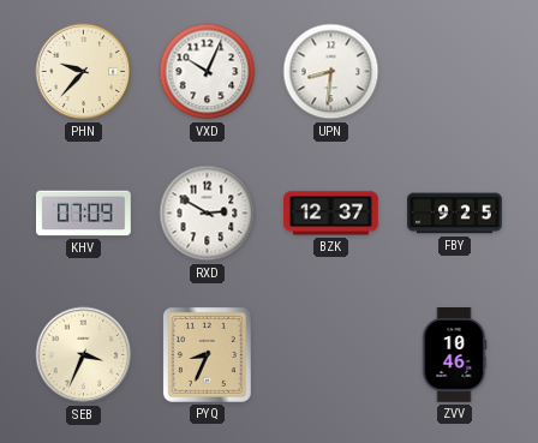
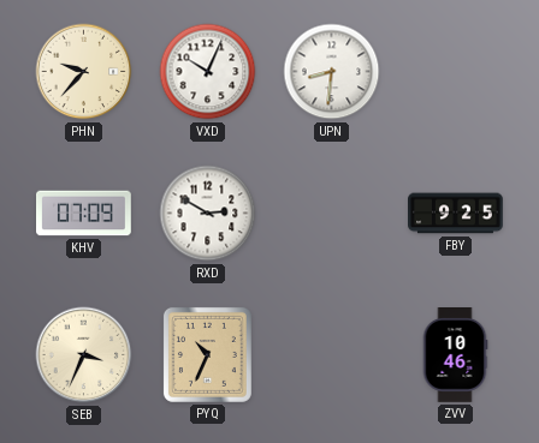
BZK: 12:37 -> none (331, 214)
PYQ: 8:34 -> 10:34 (207, 354)
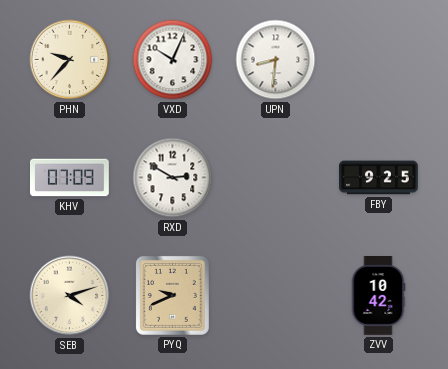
SEB: 3:34 -> 4:12 (70, 296)
PYQ: 10:34 -> 9:41 (172, 295)
ZVV: 10:46 -> 10:42 (378, 296)
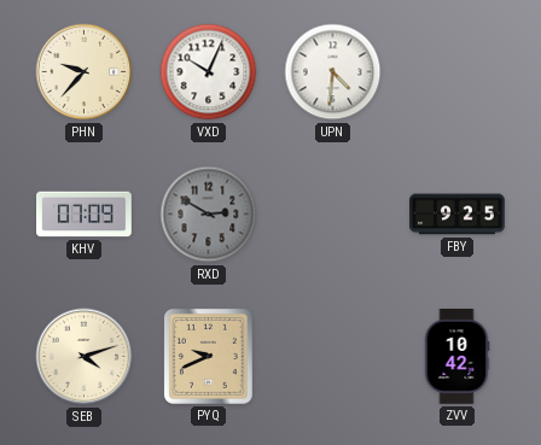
UPN: 8:31 -> 4:31 (333, 72)
RXD dial: white -> grey (209, 215)
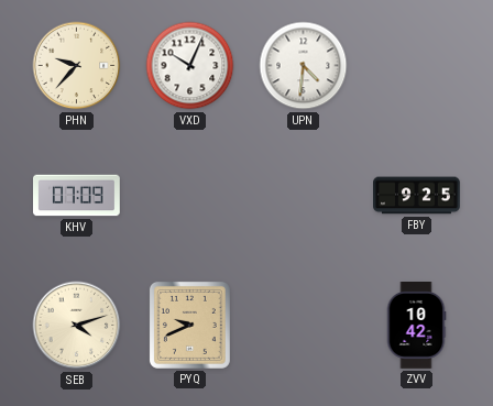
RXD: 2:50 -> none (209, 215)
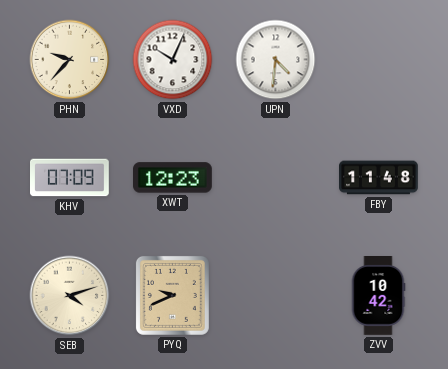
XWT: none -> 12:23 (173, 178)
FBY: 9:25 -> 11:48 (379, 178)
